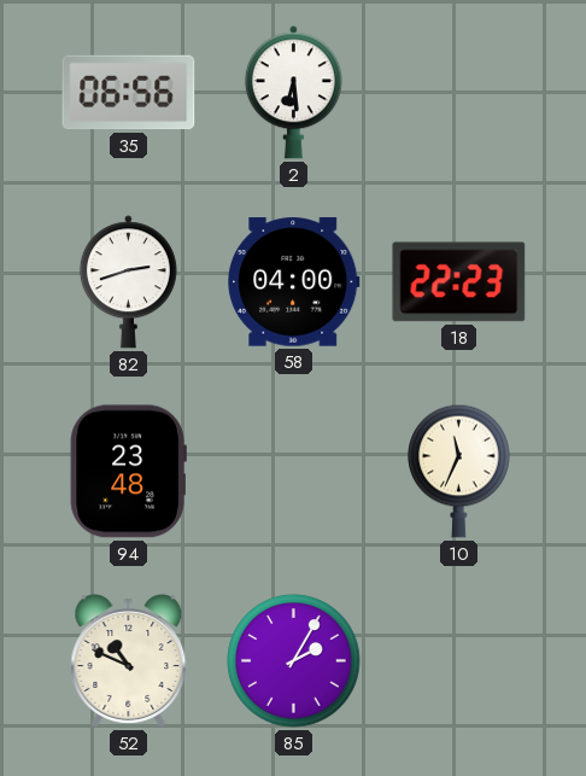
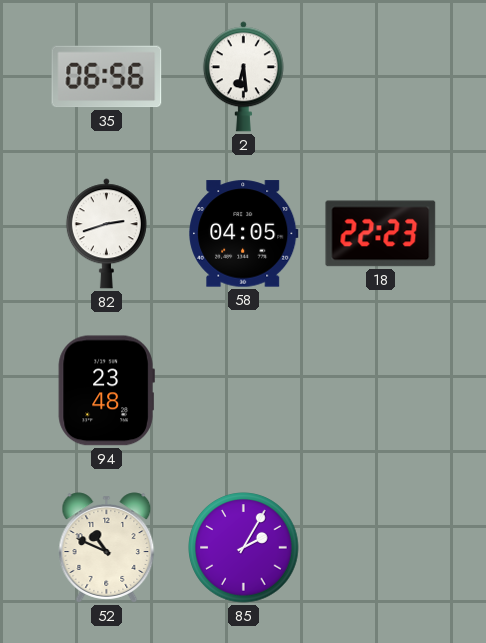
58: 04:00 -> 04:05 (244, 234)
10: 11:34 -> none (459, 471)
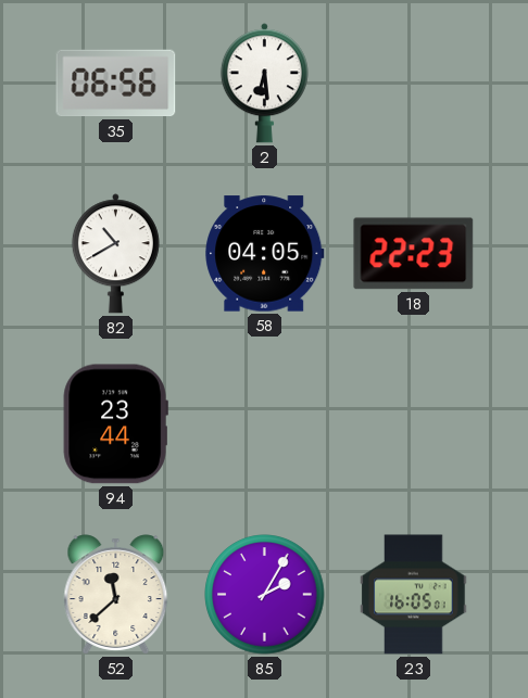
82: 2:42 -> 10:40 (115, 254)
94: 23:48 -> 23:44 (115, 424)
52: 10:49 -> 11:38 (116, 595)
23: none -> 16:05 (414, 595)
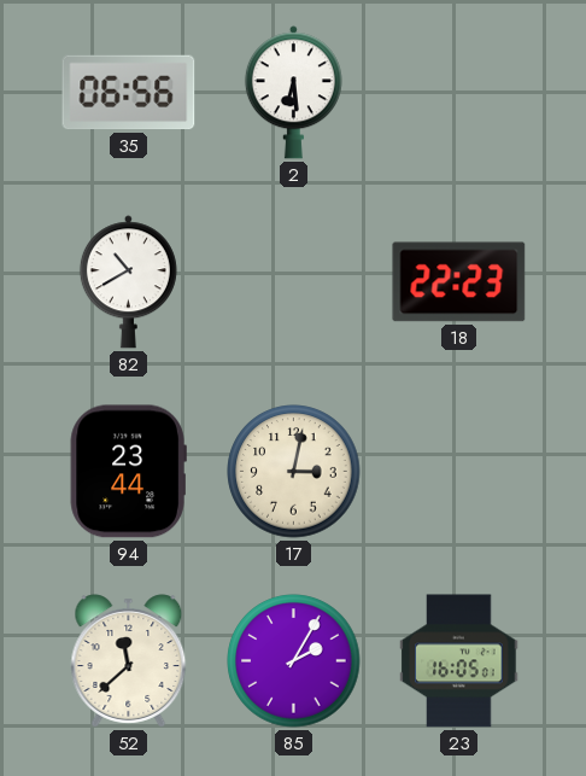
58: 04:05 -> none (265, 254)
17: none -> 3:02 (294, 472)
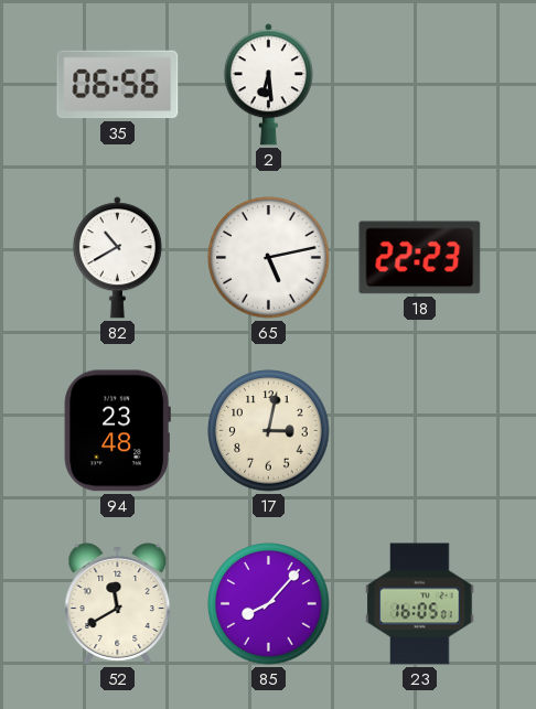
65: none -> 5:13 (269, 258)
94: 23:44 -> 23:48 (117, 431)
52: 11:38 -> 11:40 (118, 604)
85: 2:05 -> 8:07 (269, 604)
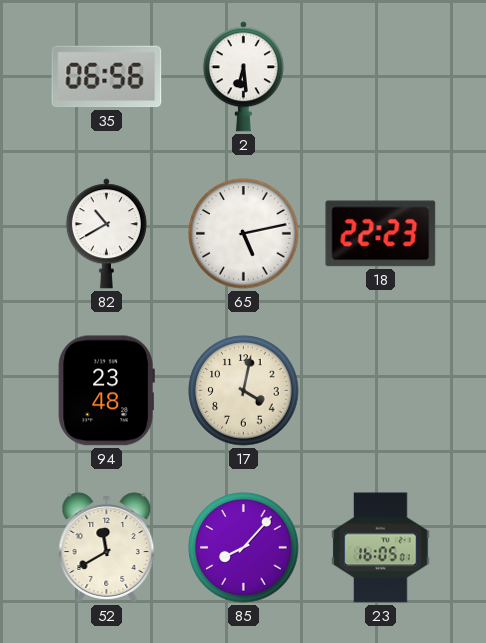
17: 3:02 -> 4:02 (244, 391)
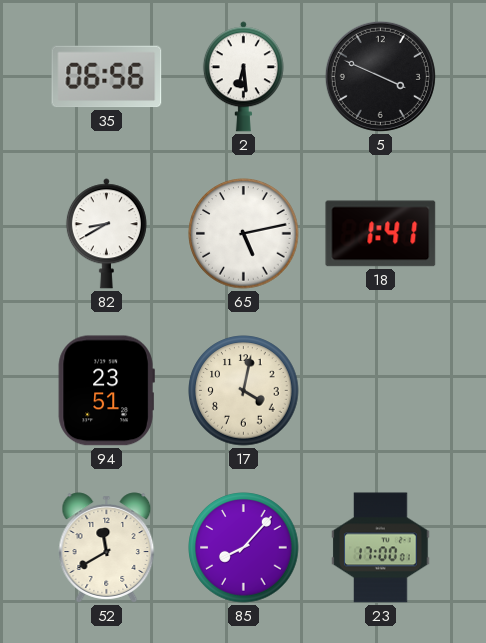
5: none -> 3:49 (380, 76)
82: 10:40 -> 8:40 (106, 234)
18: 22:23 -> 1:41 (381, 234)
94: 23:48 -> 23:51 (106, 391)
23: 16:05 -> 17:00 (381, 548)
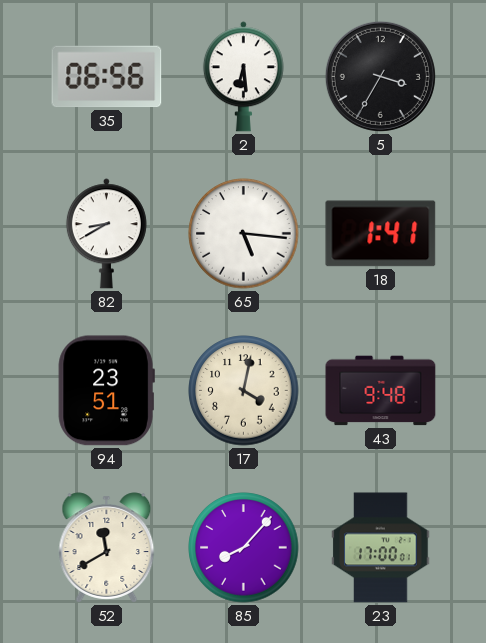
5: 3:49 -> 3:35 (380, 76)
65: 5:13 -> 5:16 (244, 234)
43: none -> 9:48 (381, 391)
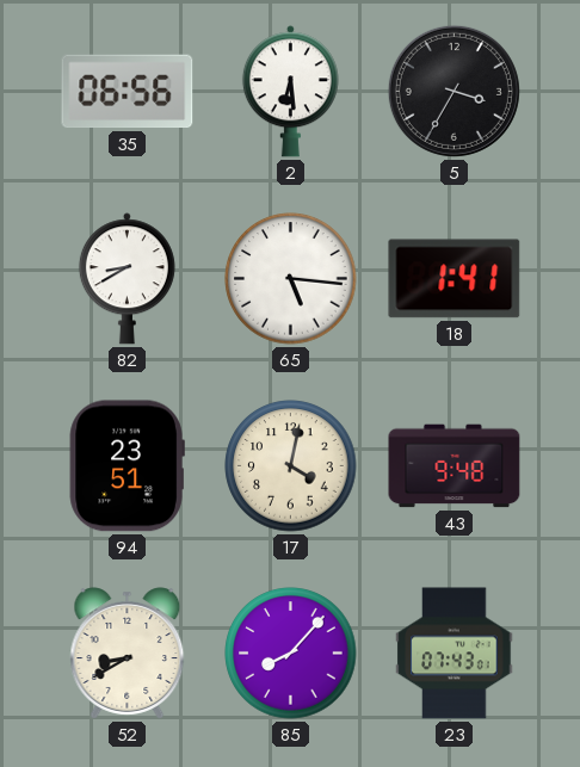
52: 11:40 -> 8:40 (128, 654)
23: 17:00 -> 07:43 (455, 654)
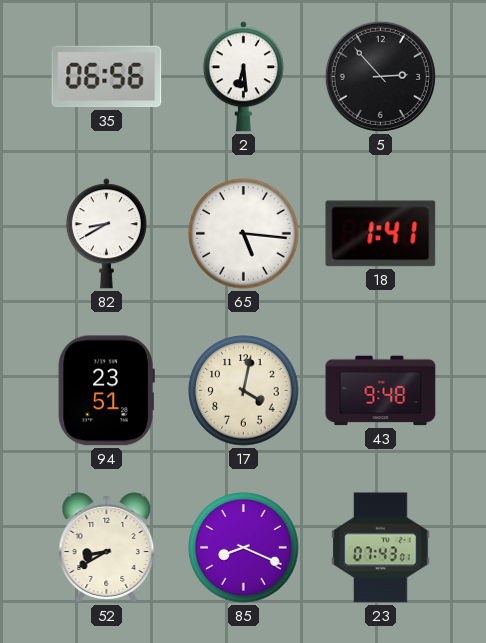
5: 3:35 -> 2:53 (380, 76)
85: 8:07 -> 8:19 (244, 548)
